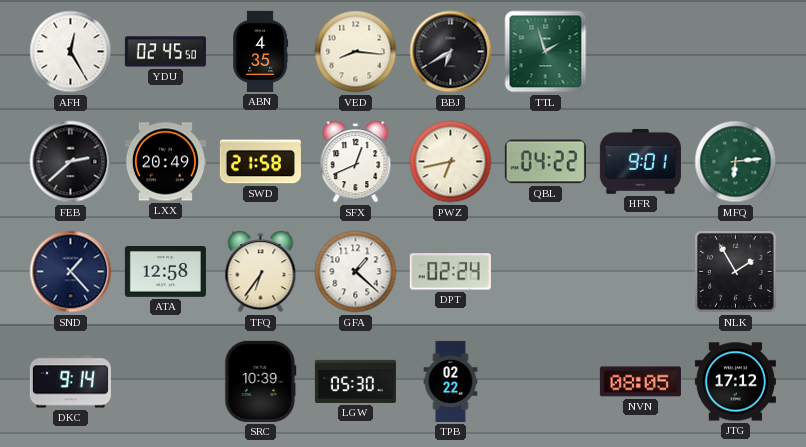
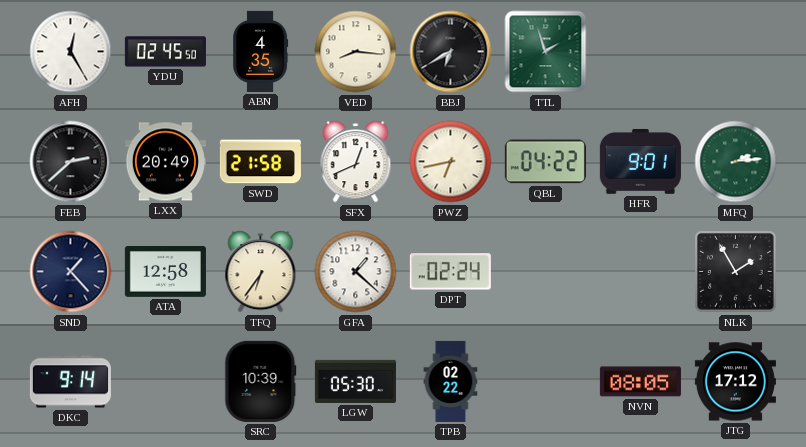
MFQ: 6:14 -> 2:14 (736, 162)
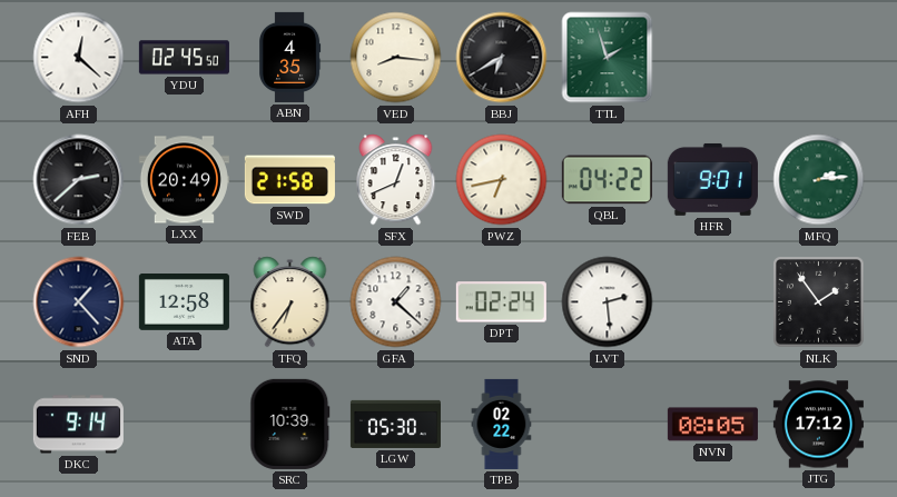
AFH: 12:25 -> 12:22 (79, 58)
LVT: none -> 2:29 (608, 302)
NLK: 1:55 -> 1:54 (819, 302)
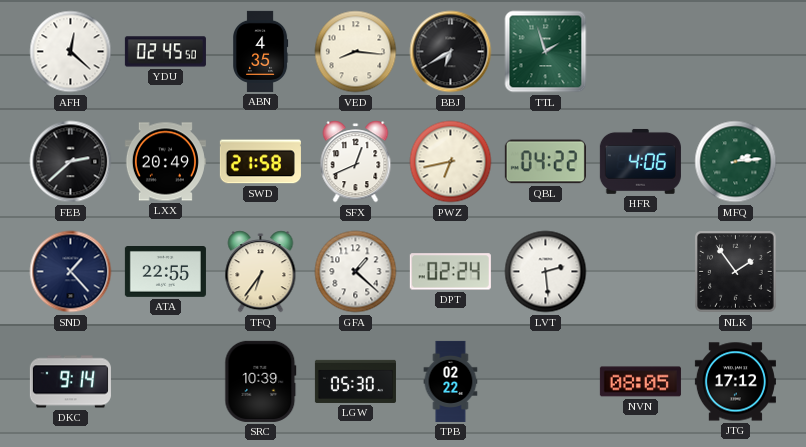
HFR: 9:01 -> 4:06 (640, 161)
ATA: 12:58 -> 22:55 (165, 272)
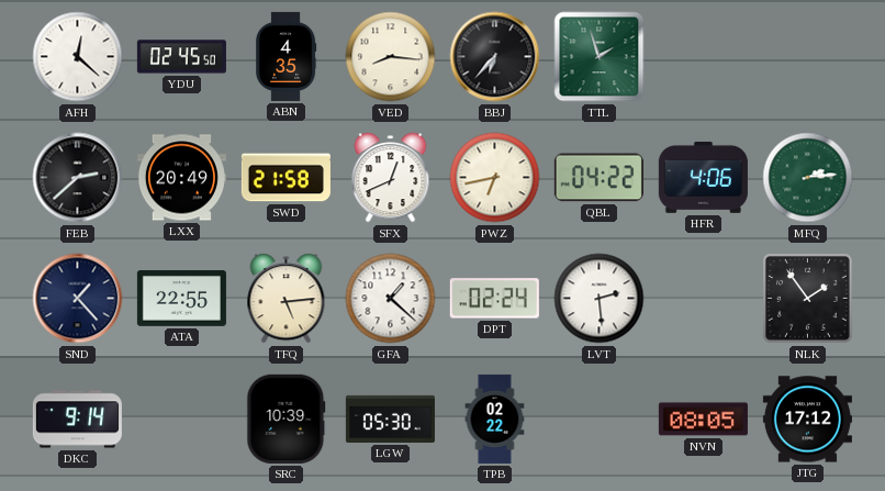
BBJ: 6:40 -> 6:37 (495, 57)
TFQ: 6:36 -> 5:14 (287, 299)
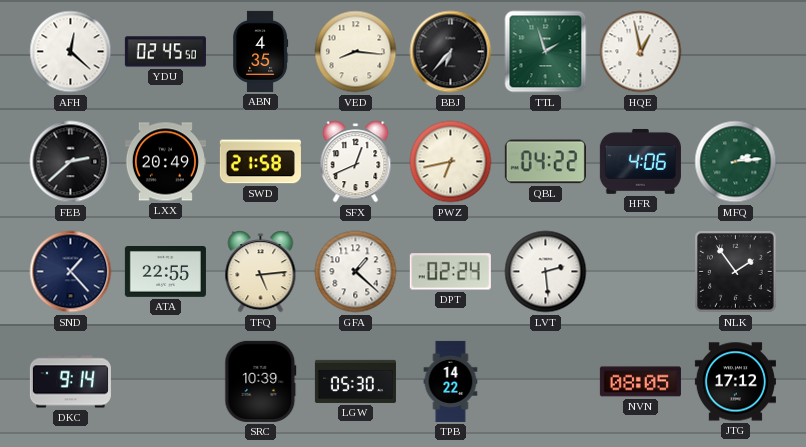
HQE: none -> 12:58 (641, 52)
TPB: 02:22 -> 14:22 (451, 381)
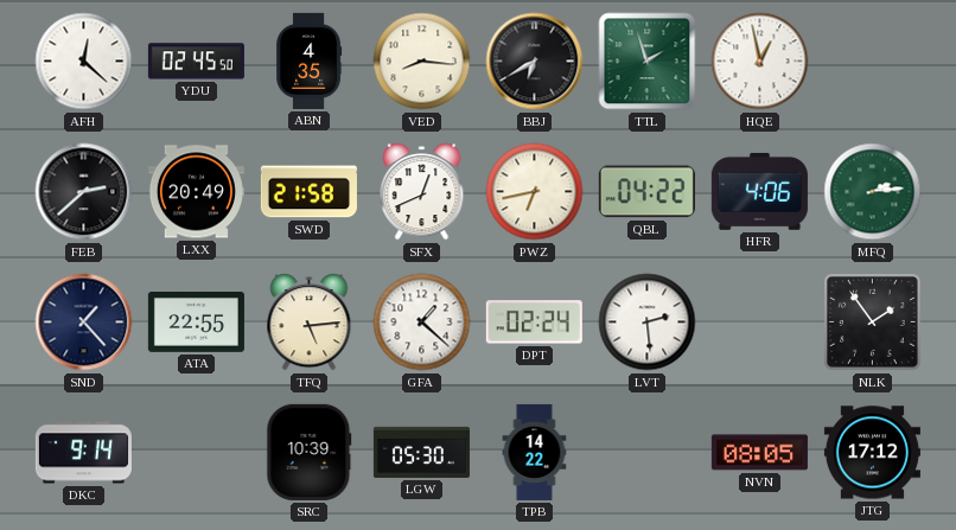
BBJ: 6:37 -> 6:40 (535, 62)
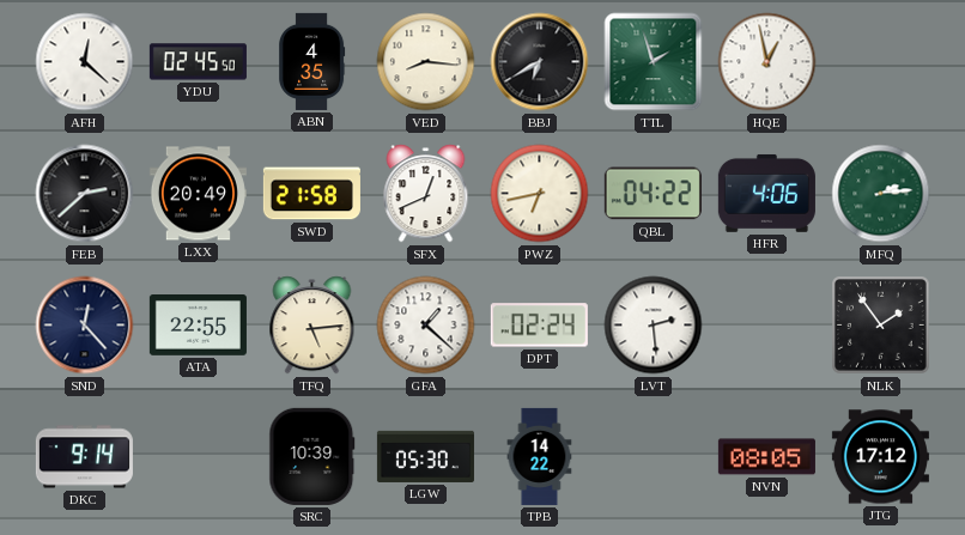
SND: 1:23 -> 12:23 (85, 326)
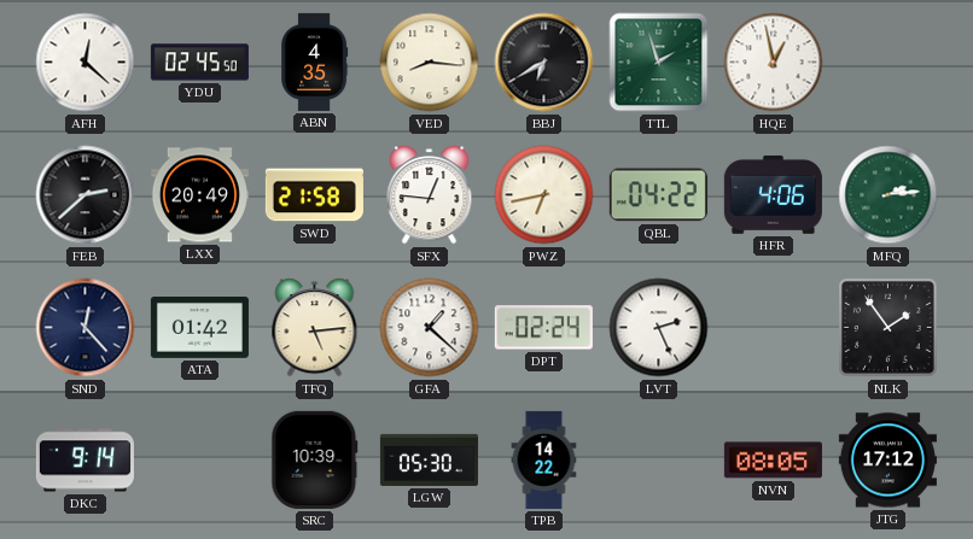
SFX: 12:41 -> 12:46 (430, 195)
ATA: 22:55 -> 01:42 (199, 328)
LVT: 2:29 -> 2:26 (659, 328)
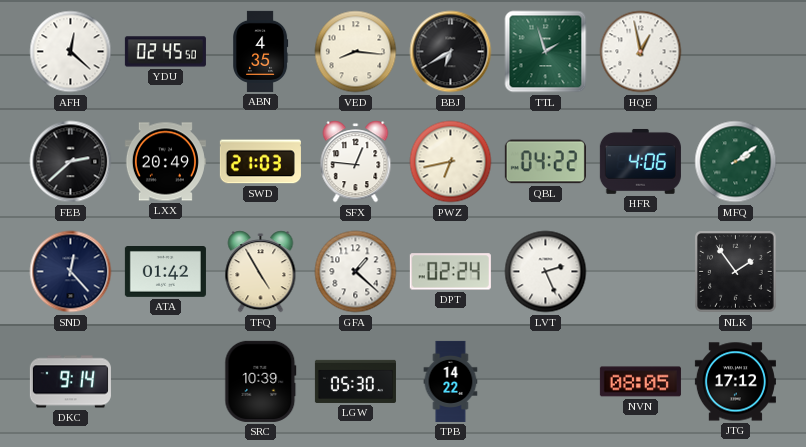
SWD: 21:58 -> 21:03 (260, 162)
MFQ: 2:14 -> 2:09 (736, 162)
TFQ: 5:14 -> 4:55 (261, 272)
